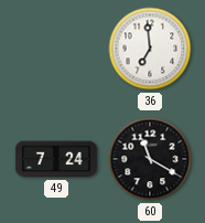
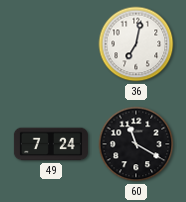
36: 6:59 -> 7:02 (136, 44)
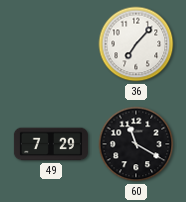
36: 7:02 -> 7:07 (136, 44)
49: 7:24 -> 7:29 (51, 144)
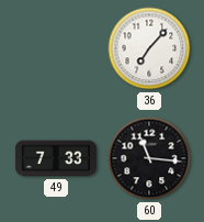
49: 7:29 -> 7:33 (56, 158)
60: 11:20 -> 11:16 (149, 158)
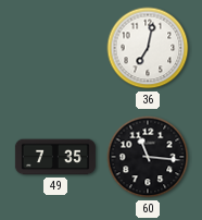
36: 7:07 -> 7:02 (148, 48)
49: 7:33 -> 7:35 (55, 157)
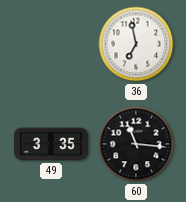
36: 7:02 -> 6:58 (136, 44)
49: 7:35 -> 3:35 (51, 144)
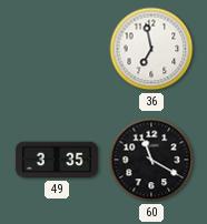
60: 11:16 -> 11:20 (151, 160)
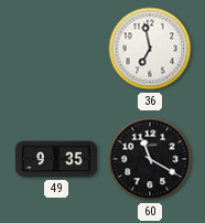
49: 3:35 -> 9:35 (56, 159)
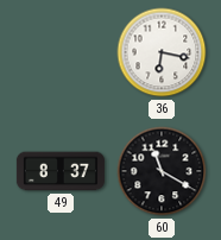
36: 6:58 -> 6:17 (162, 52)
49: 9:35 -> 8:37 (61, 171)
